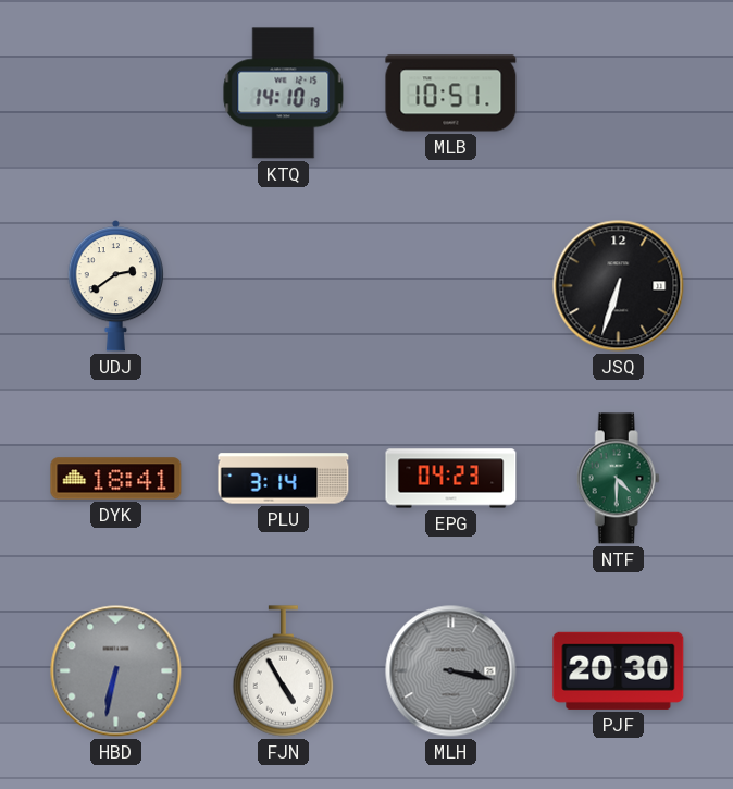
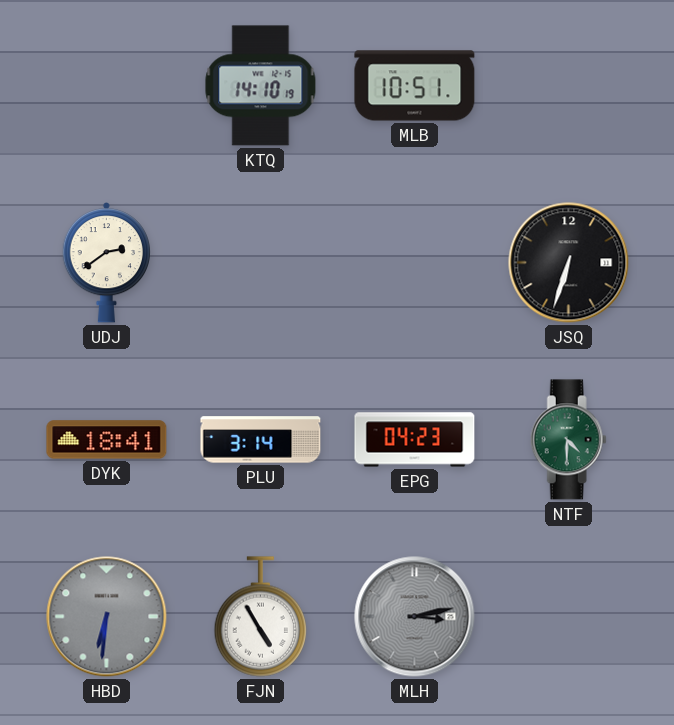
HBD: 6:32 -> 6:31 (107, 617)
MLH: 3:17 -> 3:13 (415, 617)
PJF: 20:30 -> none (619, 670)
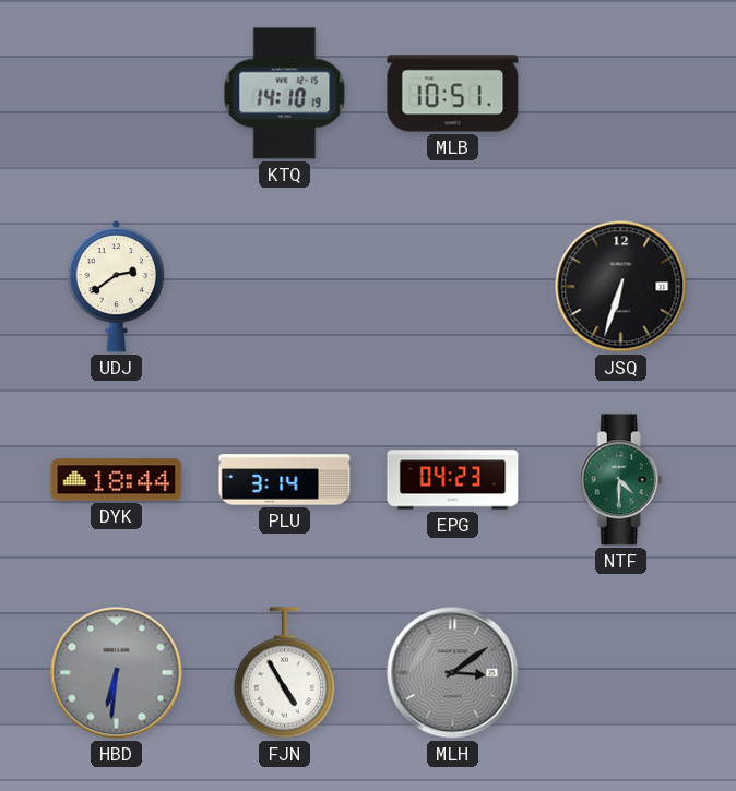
DYK: 18:41 -> 18:44 (117, 480)
MLH: 3:13 -> 3:09 (453, 673)
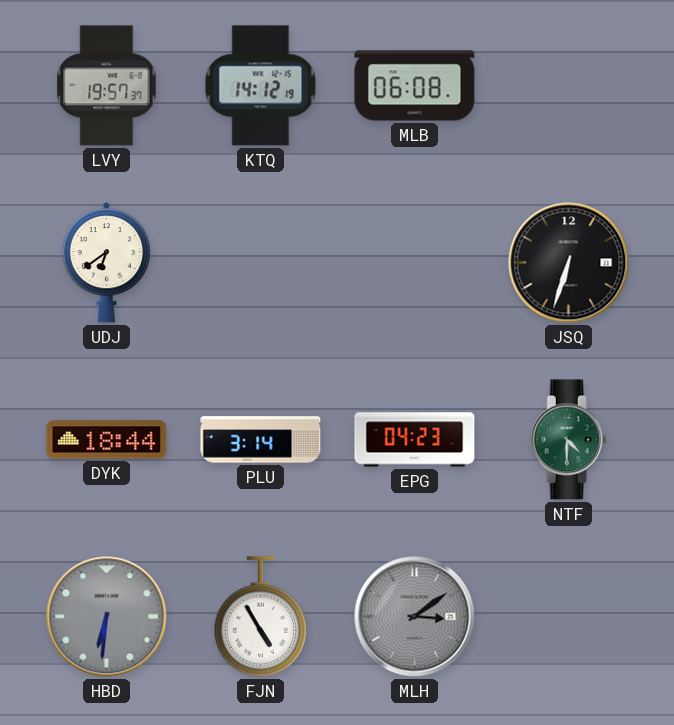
LVY: none -> 19:57 (107, 86)
KTQ: 14:10 -> 14:12 (261, 86)
MLB: 10:51 -> 06:08 (415, 86)
UDJ: 2:39 -> 6:39 (106, 263)
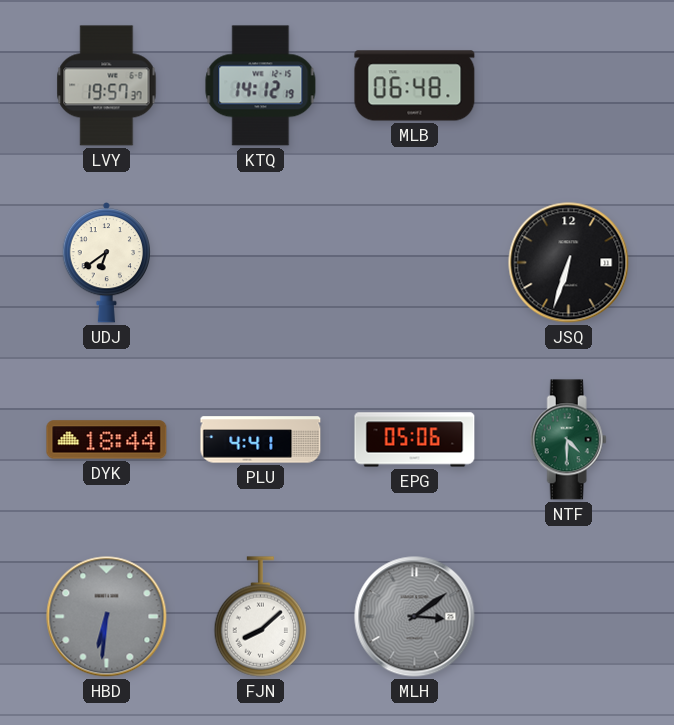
MLB: 06:08 -> 06:48 (415, 86)
PLU: 3:14 -> 4:41 (261, 440)
EPG: 04:23 -> 05:06 (415, 440)
FJN: 4:55 -> 8:08 (261, 617)
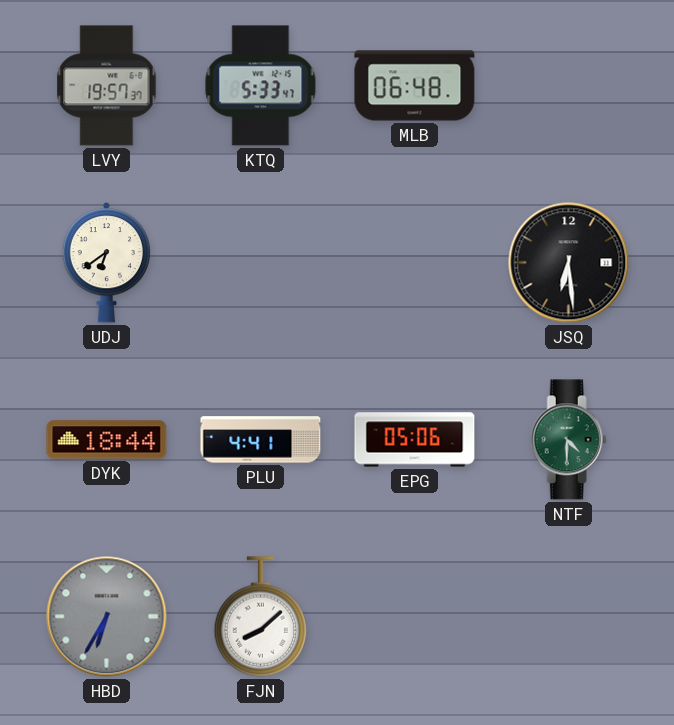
KTQ: 14:12 -> 5:33 (261, 86)
JSQ: 6:33 -> 6:29 (569, 263)
HBD: 6:31 -> 6:35 (107, 617)
MLH: 3:09 -> none (415, 617)
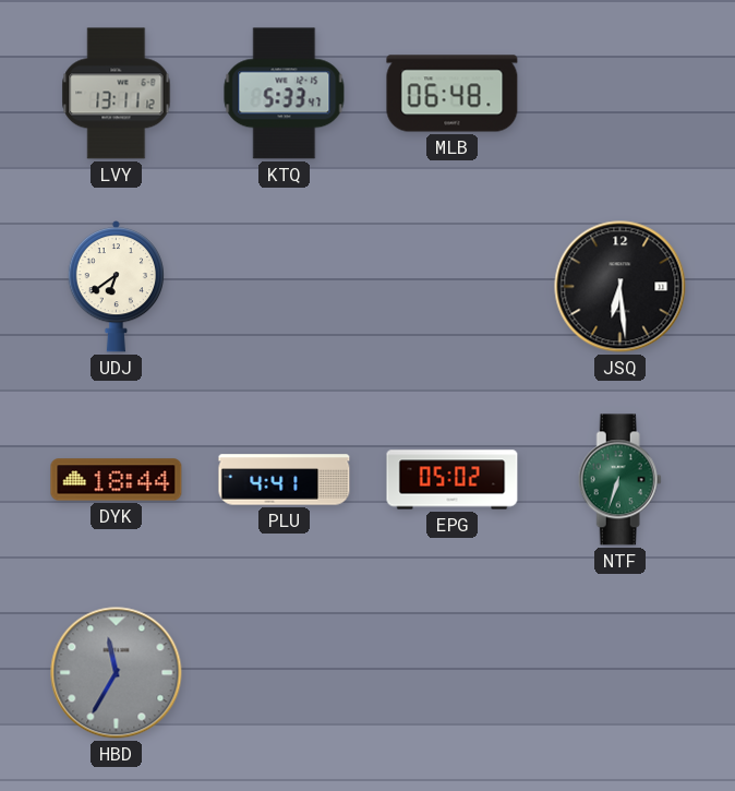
LVY: 19:57 -> 13:11 (117, 94)
EPG: 05:06 -> 05:02 (453, 480)
NTF: 4:30 -> 6:33 (619, 480)
HBD: 6:35 -> 11:35 (117, 673)
FJN: 8:08 -> none (261, 617)
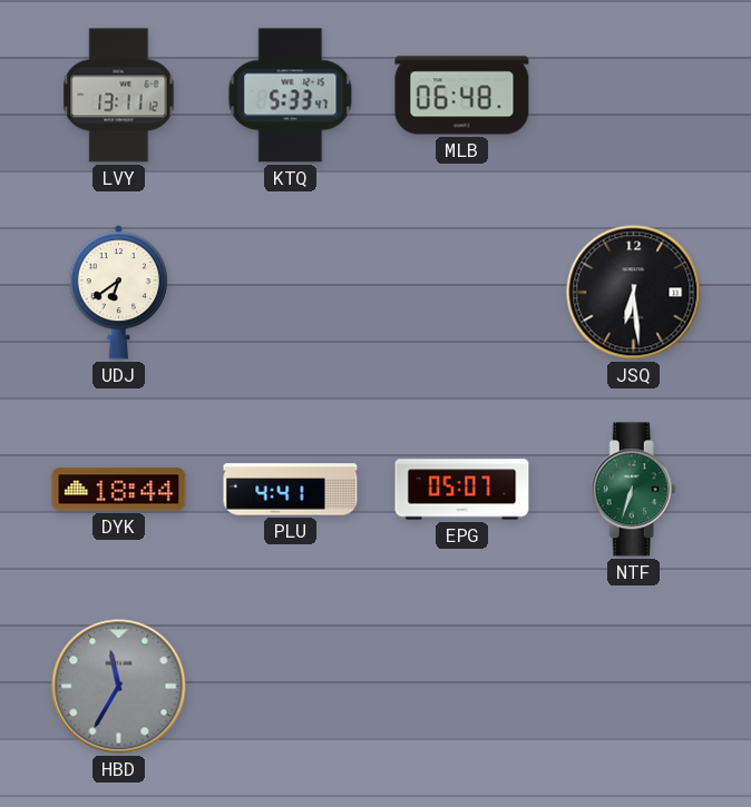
EPG: 05:02 -> 05:07 (462, 490)
